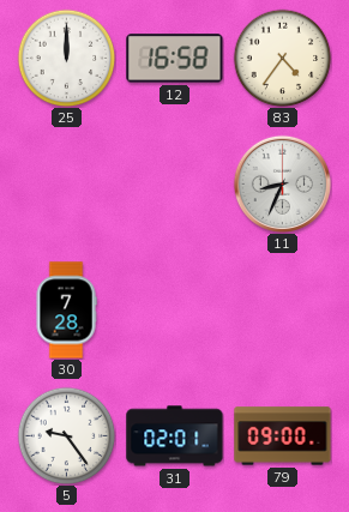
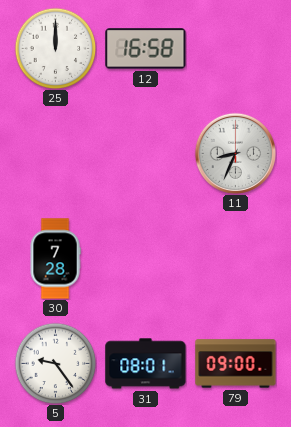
83: 4:36 -> none (282, 58)
31: 02:01 -> 08:01 (146, 364)
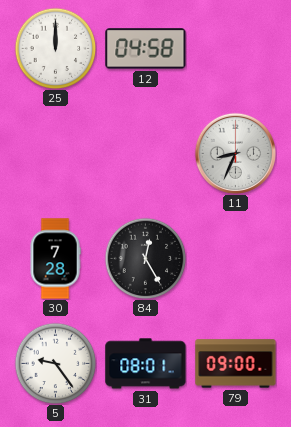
12: 16:58 -> 04:58 (146, 49)
84: none -> 12:25 (145, 258)
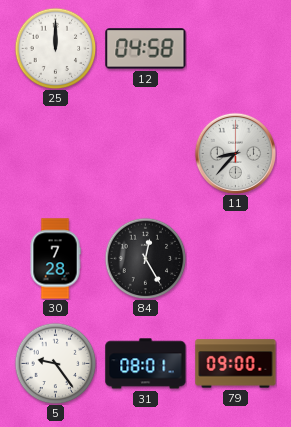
11: 8:34 -> 8:37 (235, 153)
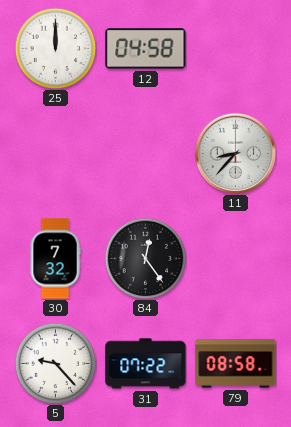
30: 7:28 -> 7:32 (55, 259)
84: 12:25 -> 12:24 (145, 258)
5: 9:24 -> 9:23 (55, 363)
31: 08:01 -> 07:22 (146, 364)
79: 09:00 -> 08:58 (236, 364)
